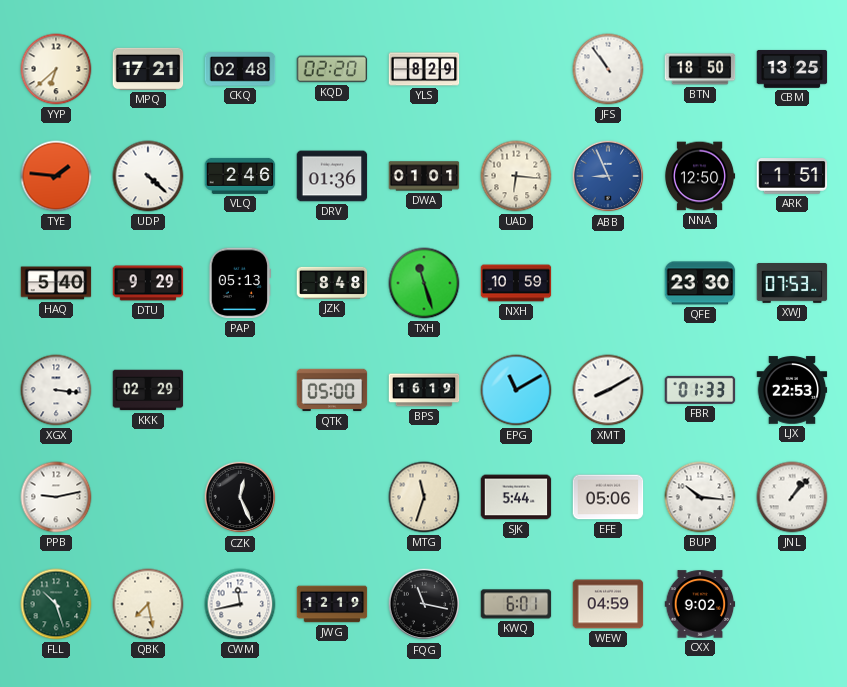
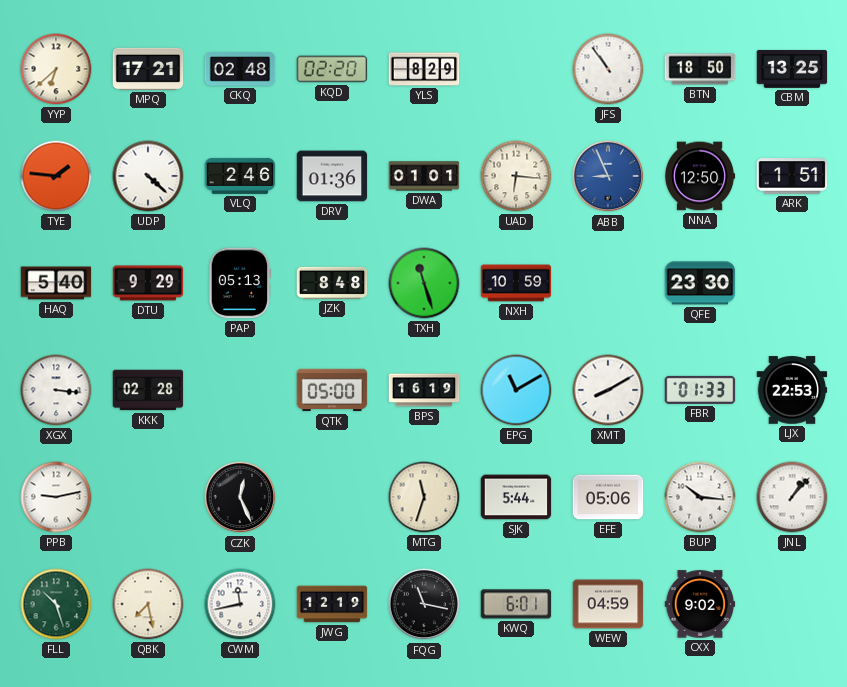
XWJ: 07:53 -> none (792, 284)
KKK: 02:29 -> 02:28 (148, 390)
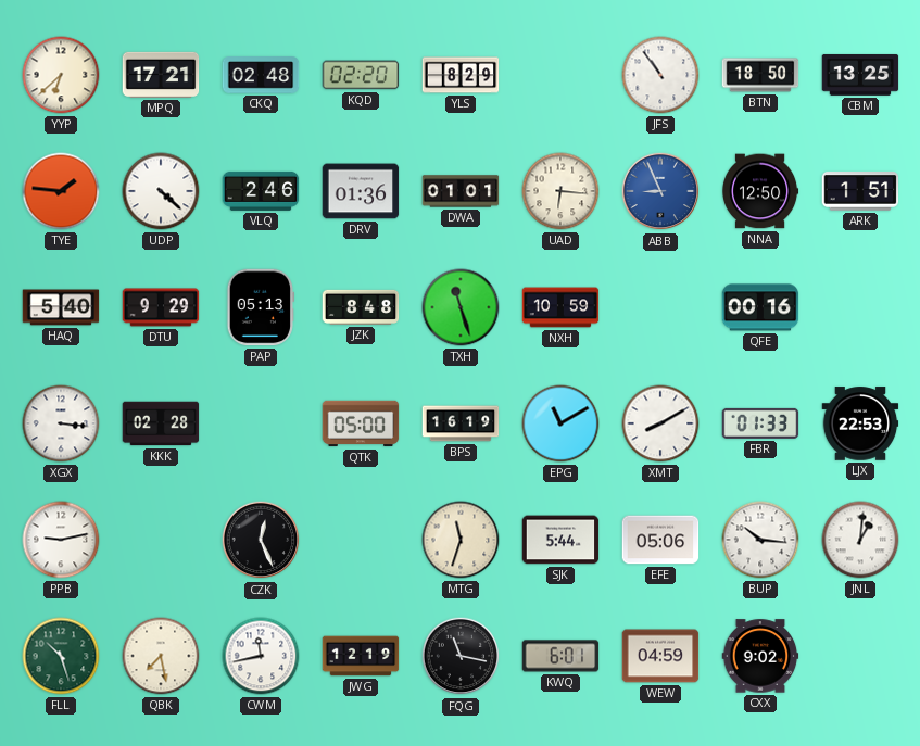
QFE: 23:30 -> 00:16 (760, 307)
JNL: 1:07 -> 1:01 (860, 540)
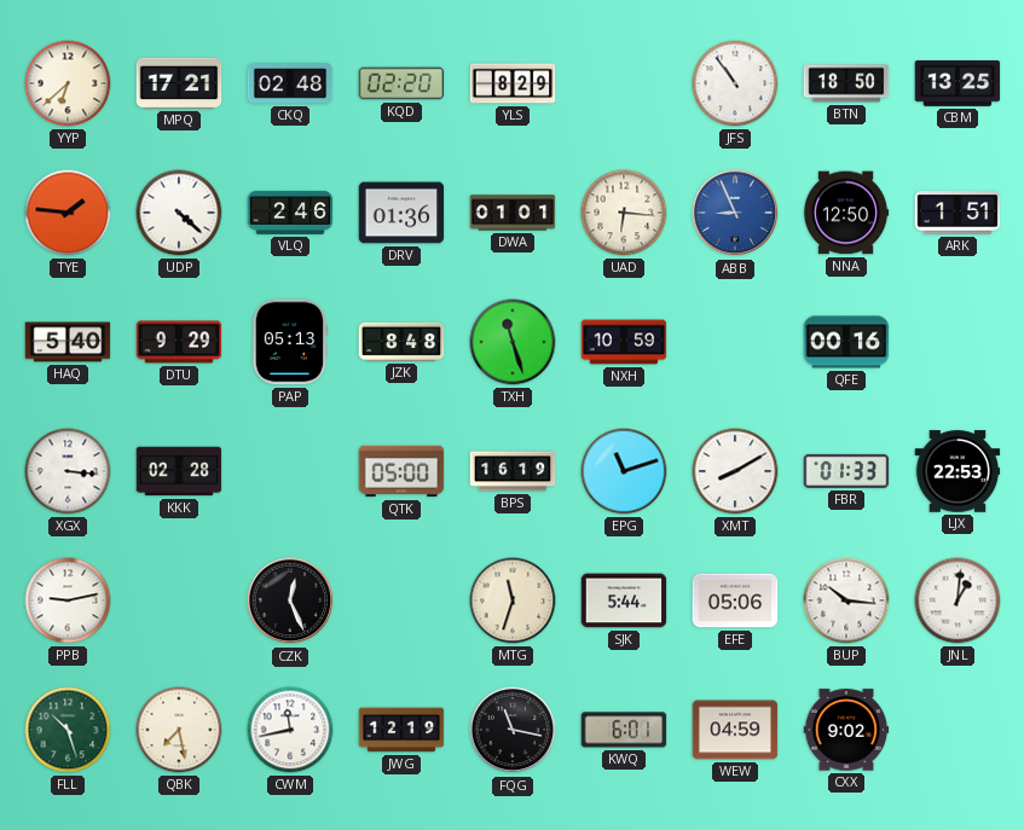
EPG: 11:10 -> 11:12 (624, 471)
